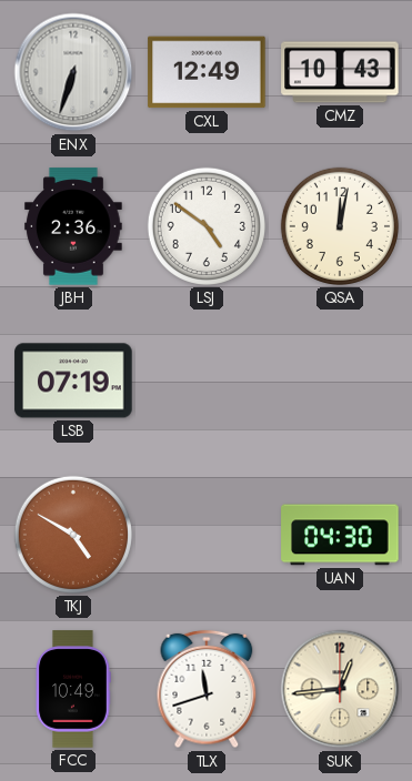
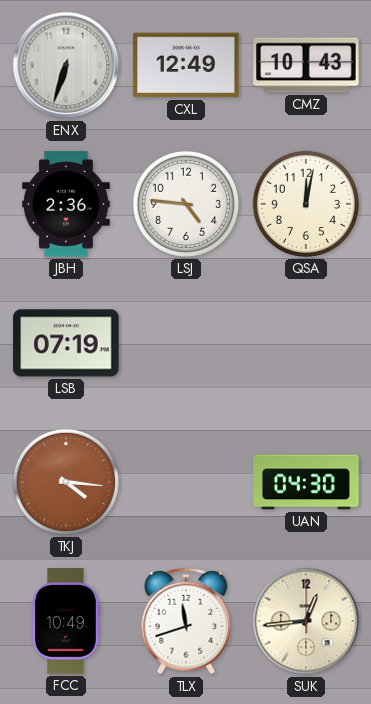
LSJ: 4:51 -> 4:46 (186, 204)
TKJ: 4:50 -> 4:16 (66, 482)
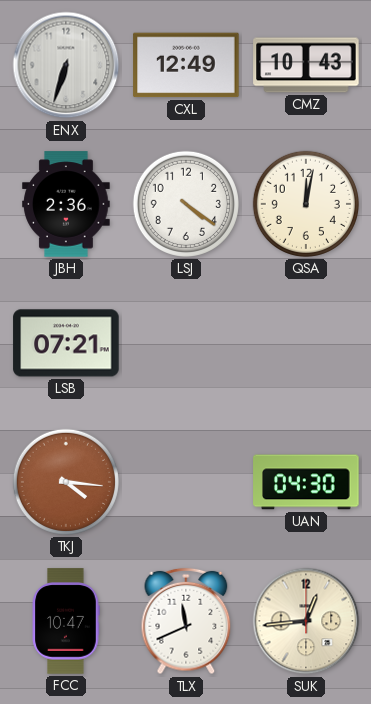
LSJ: 4:46 -> 4:21 (186, 204)
LSB: 07:19 -> 07:21 (66, 343)
FCC: 10:49 -> 10:47 (66, 621)
TLX: 11:42 -> 11:41 (186, 621)
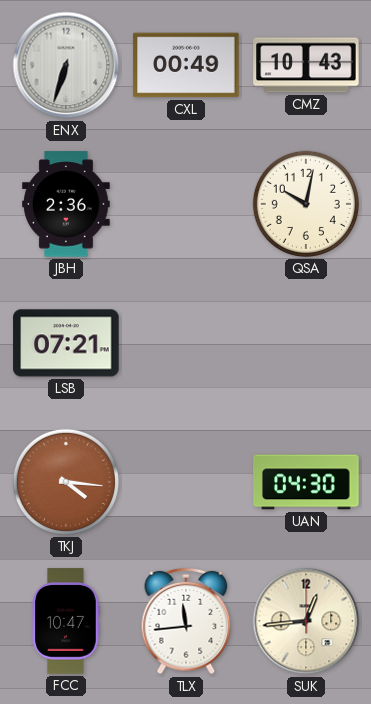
CXL: 12:49 -> 00:49 (186, 65)
LSJ: 4:21 -> none (186, 204)
QSA: 12:02 -> 10:02 (306, 204)
TLX: 11:41 -> 11:44 (186, 621)
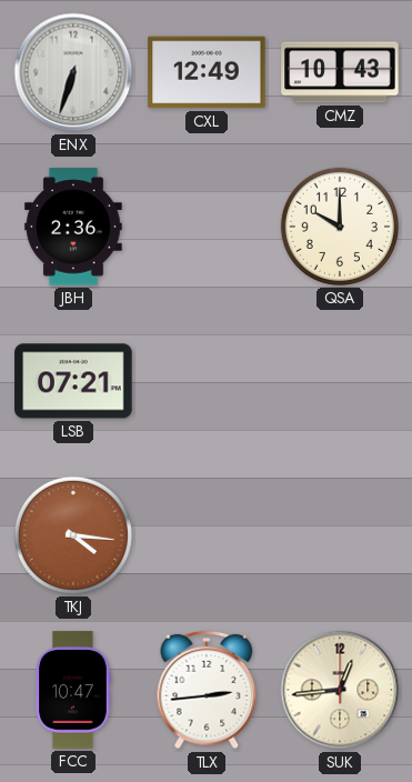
CXL: 00:49 -> 12:49 (207, 72)
QSA: 10:02 -> 10:00 (340, 227)
UAN: 04:30 -> none (306, 482)
TLX: 11:44 -> 2:44 (207, 690)
